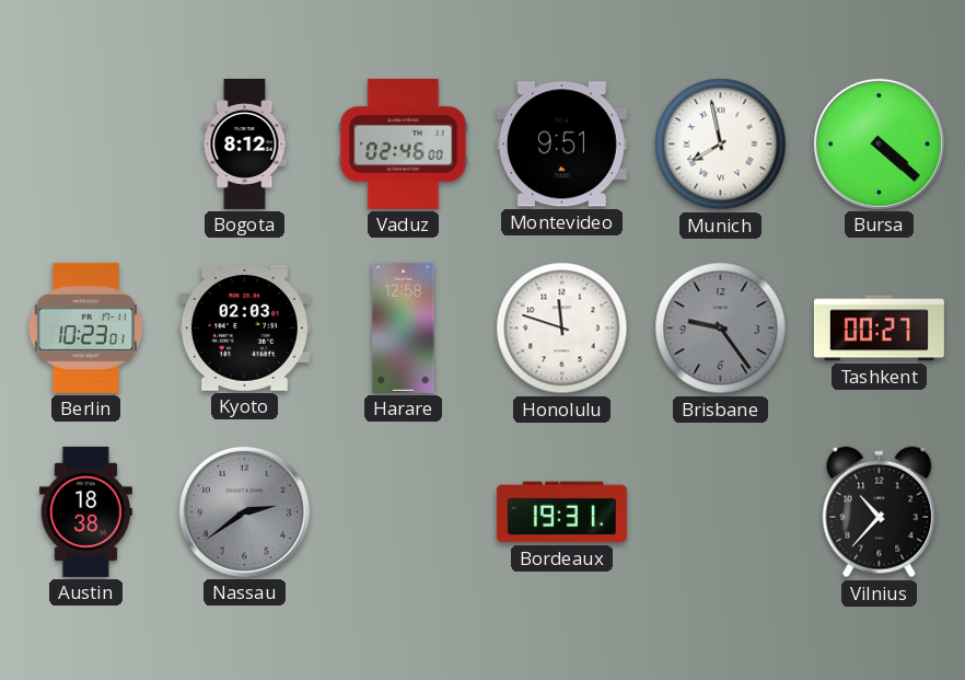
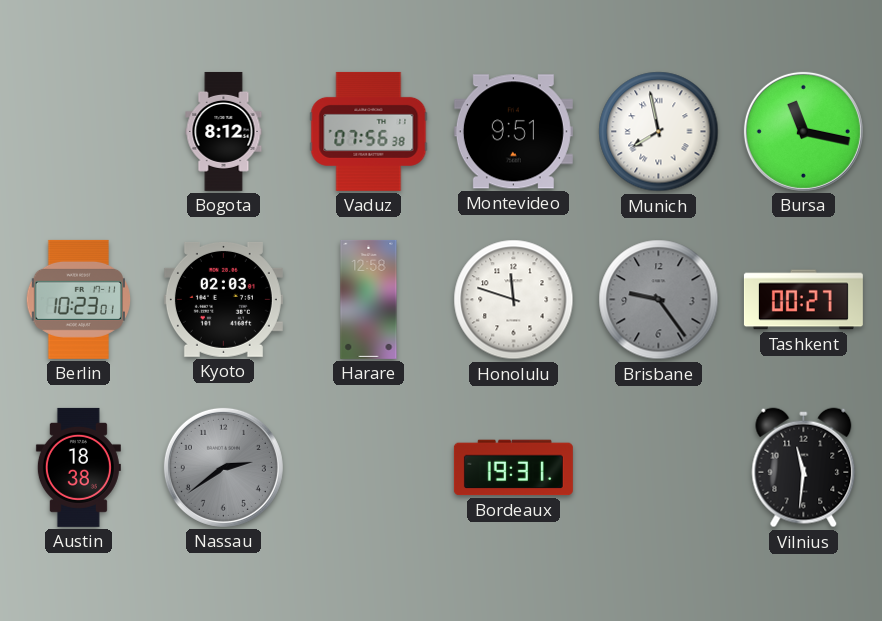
Vaduz: 02:46 -> 07:56 (369, 131)
Bursa: 4:22 -> 11:17 (803, 131)
Vilnius: 10:37 -> 11:31 (804, 468)
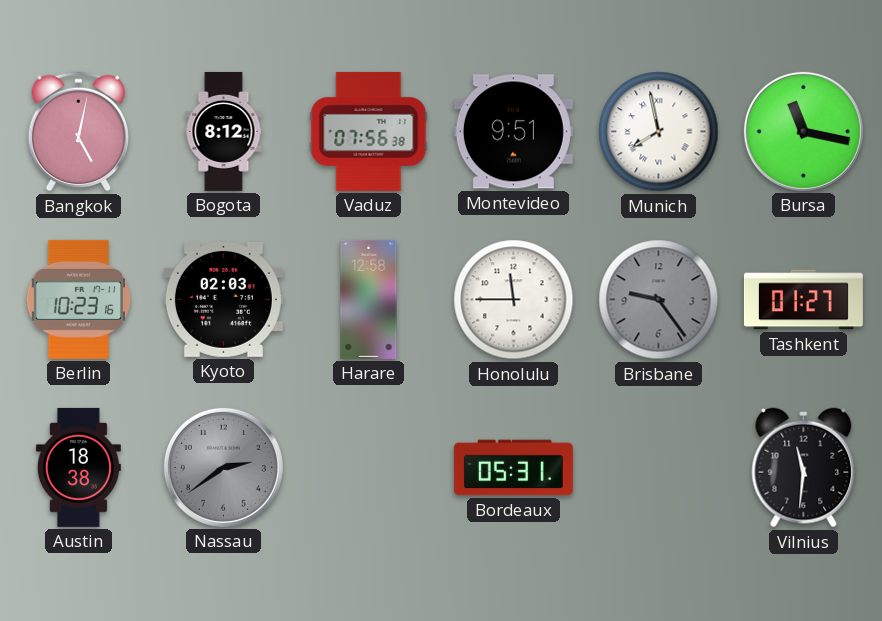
Bangkok: none -> 5:02 (78, 132)
Berlin: 10:23:01 -> 10:23:16 (78, 299)
Honolulu: 11:48 -> 11:45 (514, 300)
Tashkent: 00:27 -> 01:27 (803, 300)
Bordeaux: 19:31 -> 05:31 (513, 468)
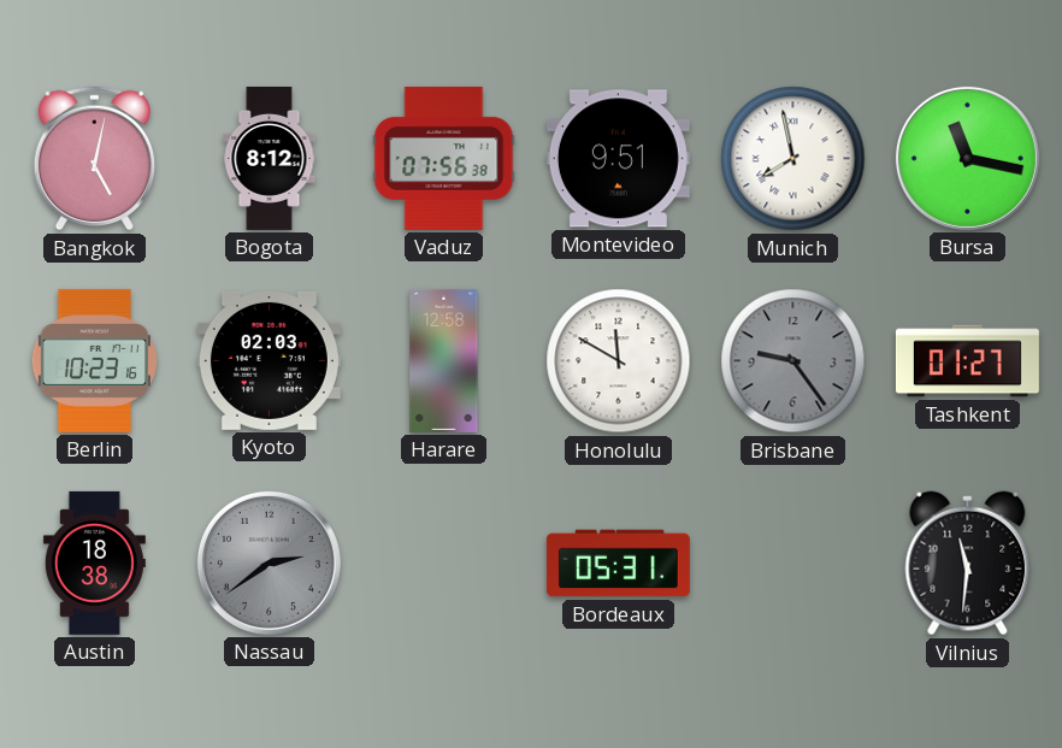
Honolulu: 11:45 -> 11:50 (619, 361)
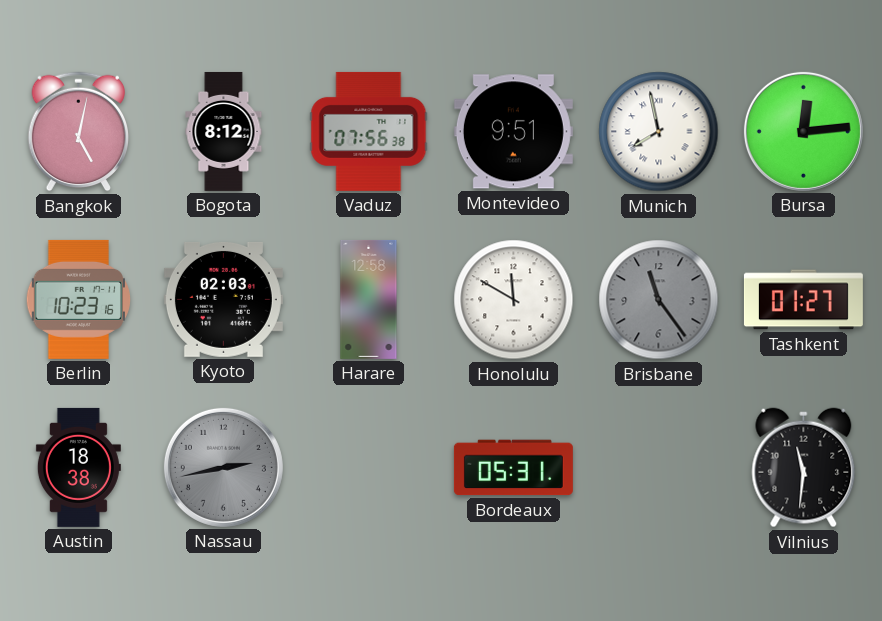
Bursa: 11:17 -> 12:14 (803, 131)
Brisbane: 9:24 -> 11:24 (659, 300)
Nassau: 2:39 -> 2:43 (223, 467)
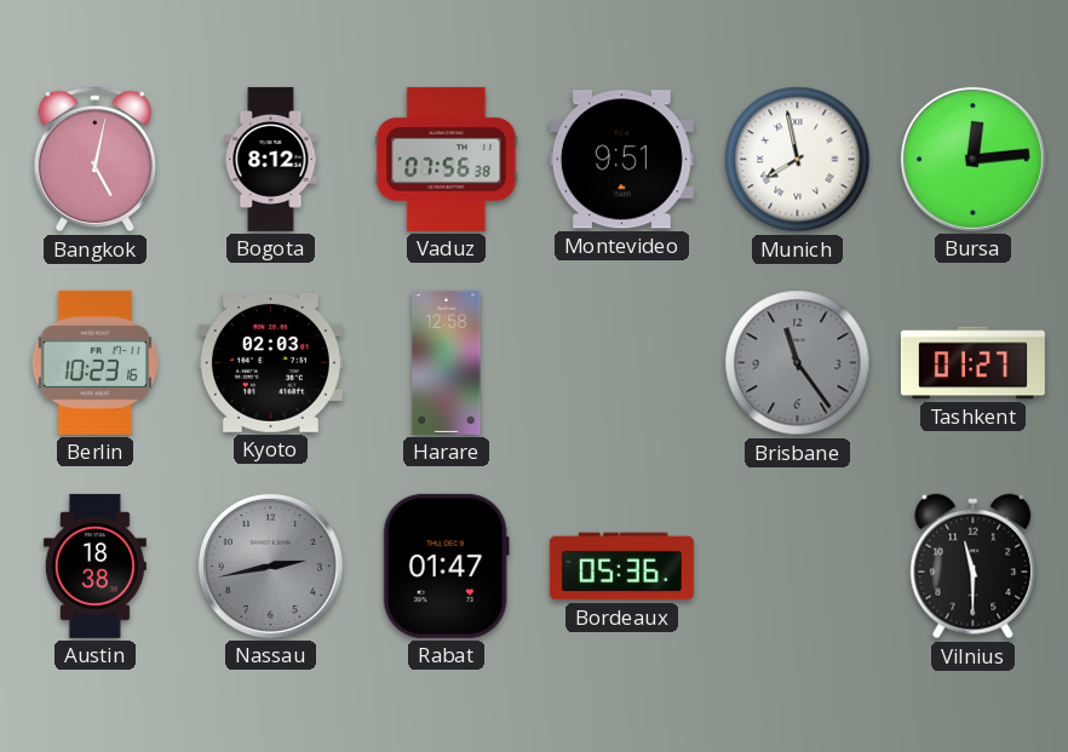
Honolulu: 11:50 -> none (514, 300)
Rabat: none -> 01:47 (446, 566)
Bordeaux: 05:31 -> 05:36 (621, 567)
Vilnius: 11:31 -> 11:30 (974, 567)
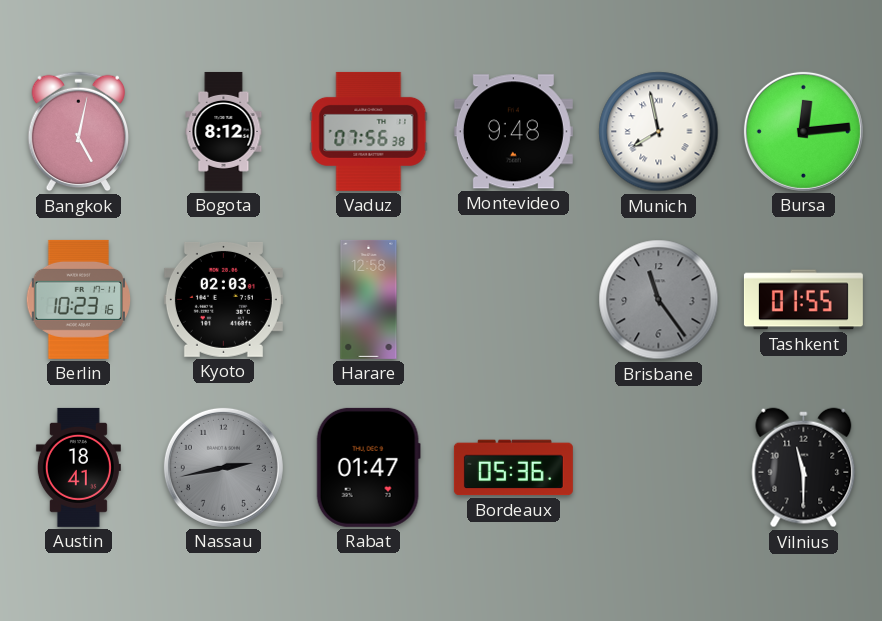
Montevideo: 9:51 -> 9:48 (513, 132)
Tashkent: 01:27 -> 01:55 (803, 300)
Austin: 18:38 -> 18:41 (78, 467)
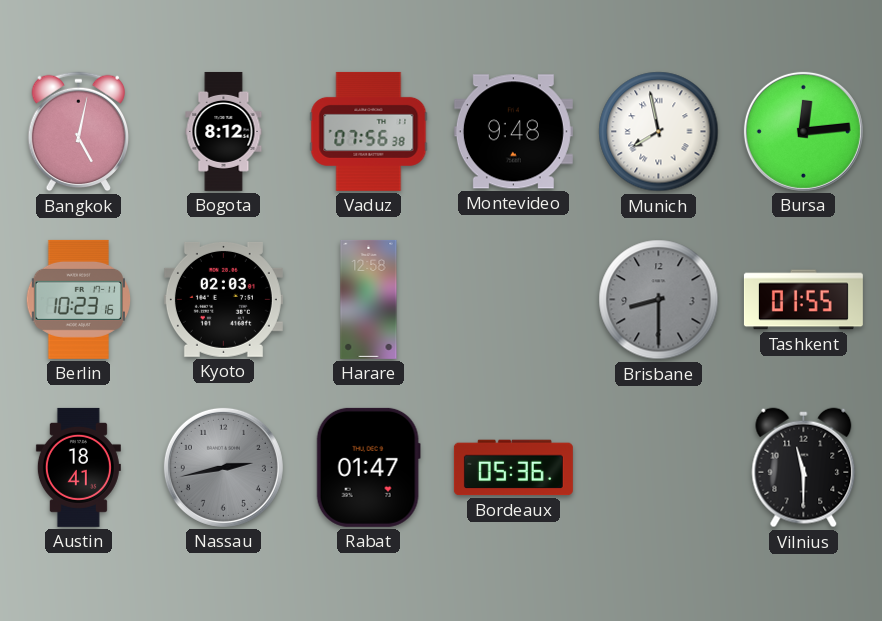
Brisbane: 11:24 -> 8:30 (659, 300)
